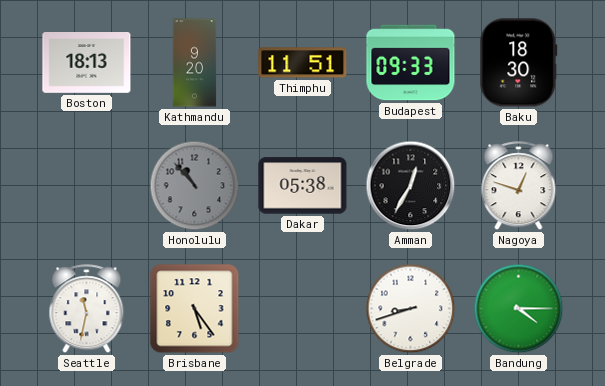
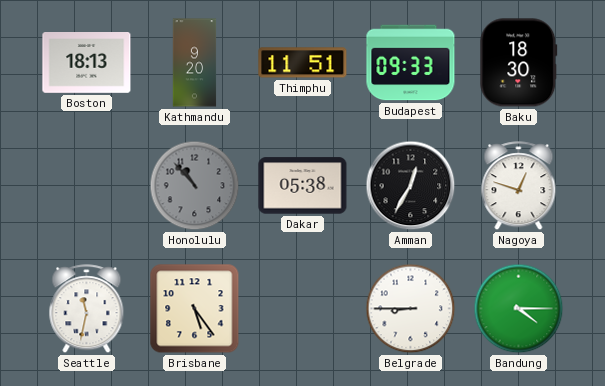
Belgrade: 8:42 -> 8:45 (411, 309)
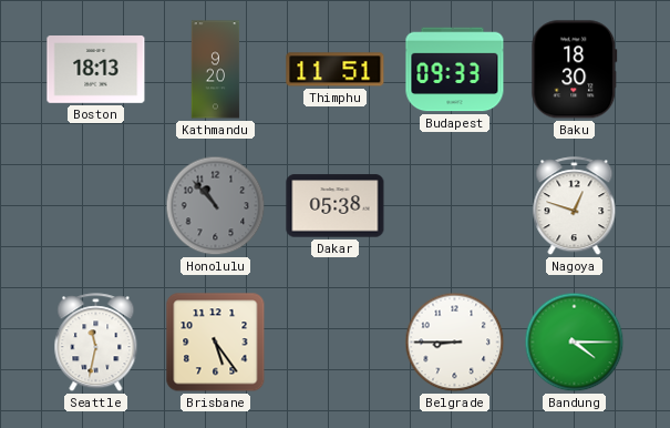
Amman: 12:35 -> none (411, 186)
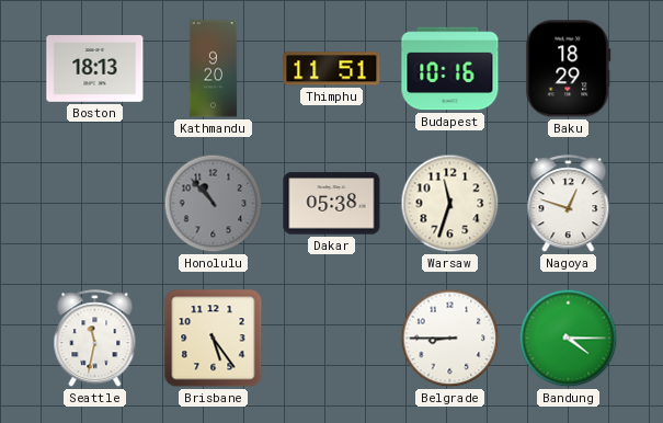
Budapest: 09:33 -> 10:16 (450, 69)
Baku: 18:30 -> 18:29 (569, 69)
Warsaw: none -> 11:33 (450, 204)
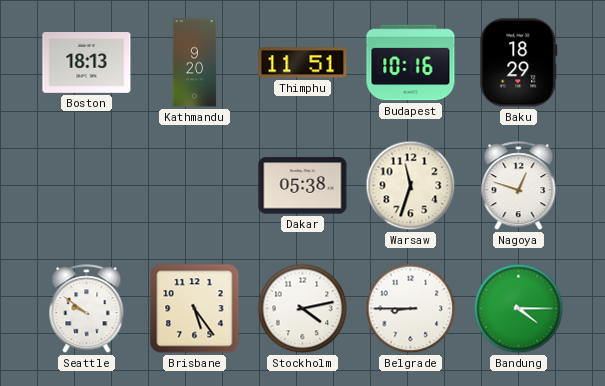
Honolulu: 10:53 -> none (214, 204)
Seattle: 11:32 -> 9:51 (87, 309)
Stockholm: none -> 4:13 (303, 309)
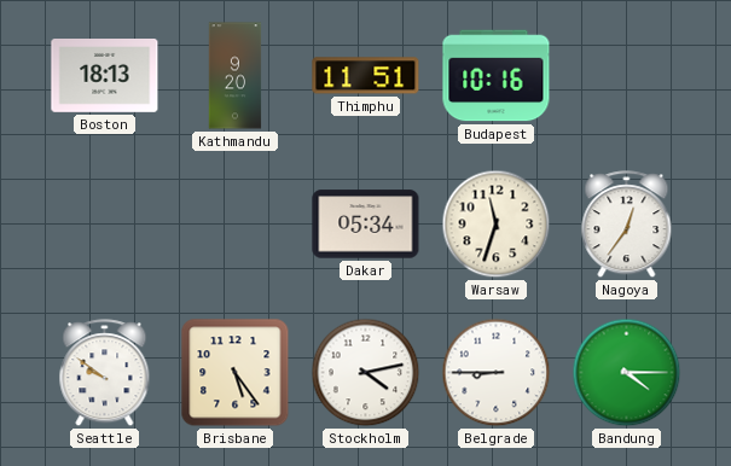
Baku: 18:29 -> none (519, 63)
Dakar: 05:38 -> 05:34 (366, 225)
Nagoya: 12:48 -> 12:36 (627, 225)
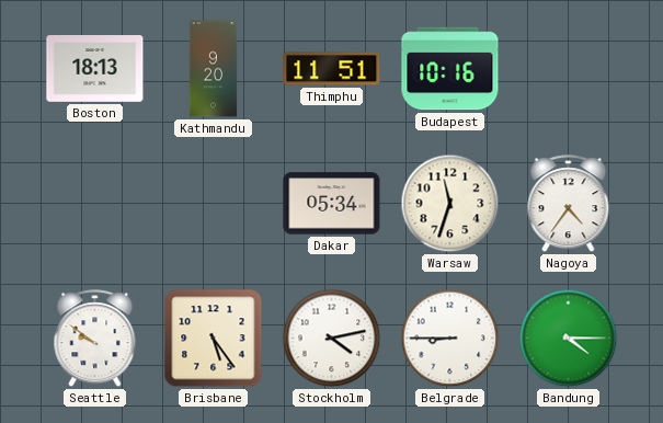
Nagoya: 12:36 -> 4:36 (569, 204)
